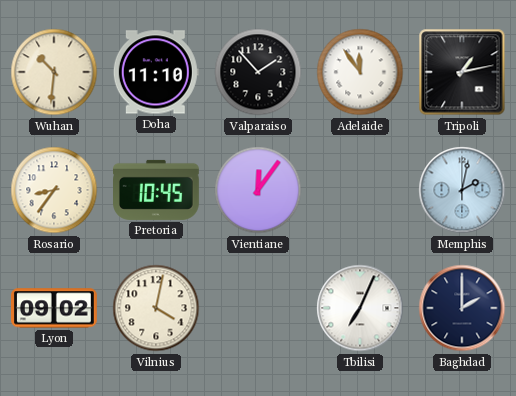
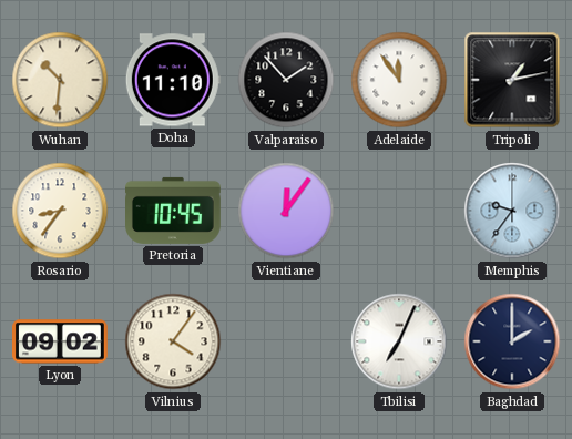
Memphis: 2:02 -> 9:36 (512, 211)
Vilnius: 4:02 -> 4:06 (173, 341)
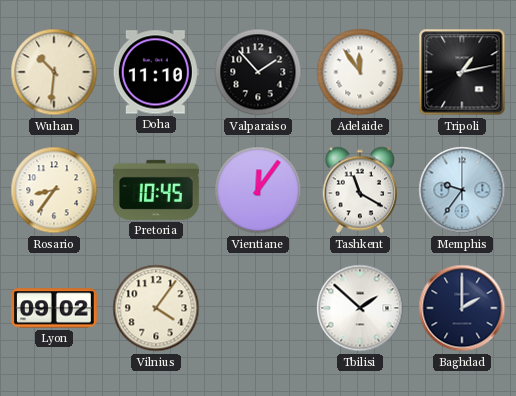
Tashkent: none -> 11:20 (359, 190)
Tbilisi: 7:04 -> 1:52 (360, 308)
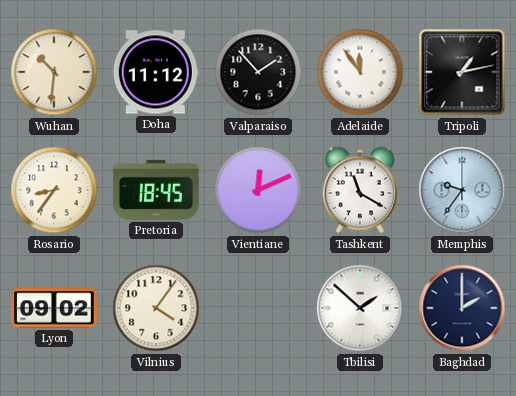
Doha: 11:10 -> 11:12 (156, 72)
Pretoria: 10:45 -> 18:45 (157, 190)
Vientiane: 12:06 -> 12:11 (258, 190)
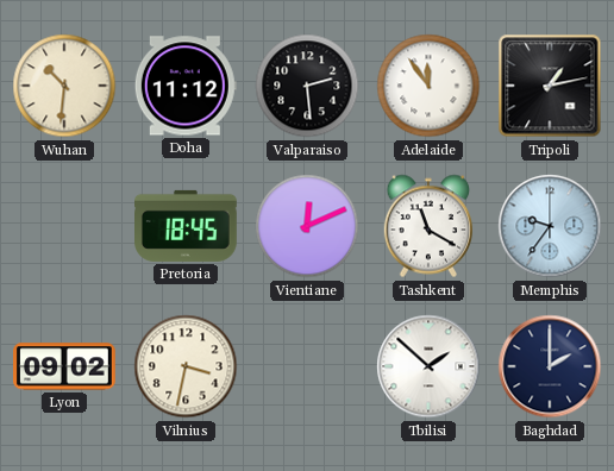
Valparaiso: 1:53 -> 2:29 (307, 86)
Rosario: 8:36 -> none (54, 190)
Vilnius: 4:06 -> 3:32 (186, 366)
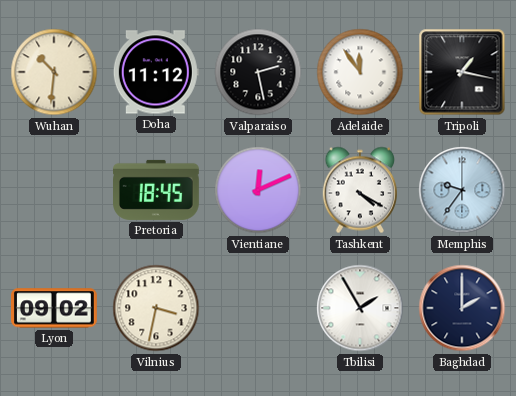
Valparaiso: 2:29 -> 2:28 (258, 72)
Tripoli: 1:13 -> 1:17 (462, 72)
Tashkent: 11:20 -> 4:20 (359, 190)
Tbilisi: 1:52 -> 1:55 (360, 308)
